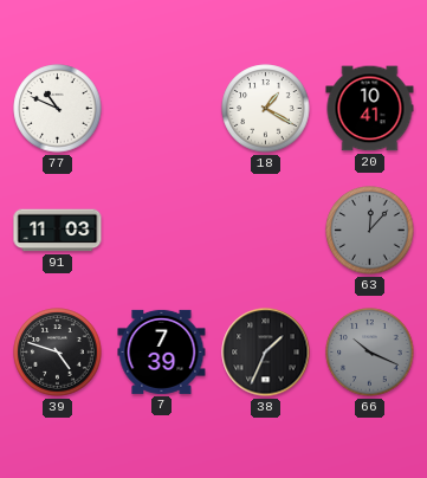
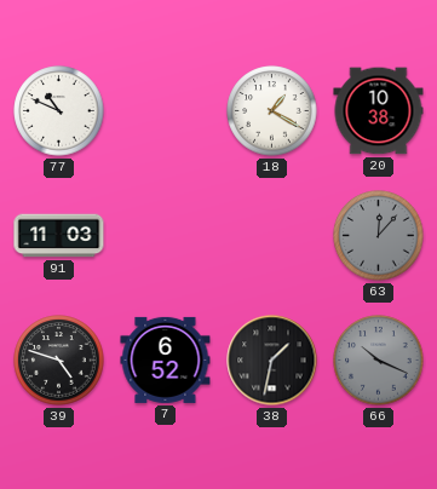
20: 10:41 -> 10:38 (379, 111)
7: 7:39 -> 6:52 (166, 359)
38: 1:34 -> 1:32 (272, 361)
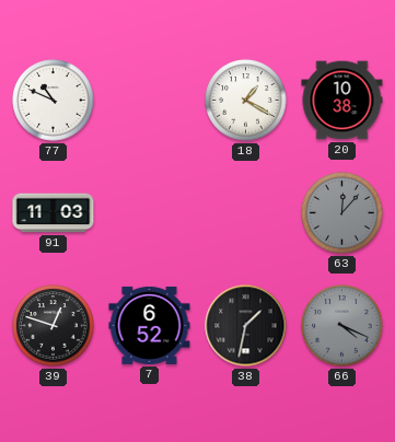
39: 4:48 -> 12:48 (54, 326)
66: 10:19 -> 4:19 (342, 326)
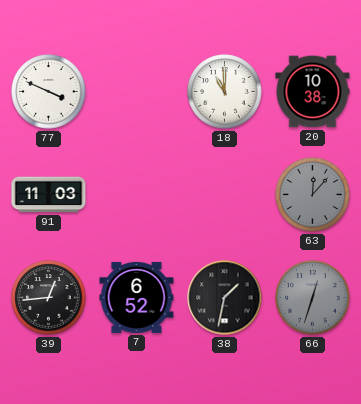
77: 10:49 -> 3:49 (49, 92)
18: 1:20 -> 11:00 (225, 92)
39: 12:48 -> 12:44 (49, 298)
66: 4:19 -> 12:33 (313, 298)
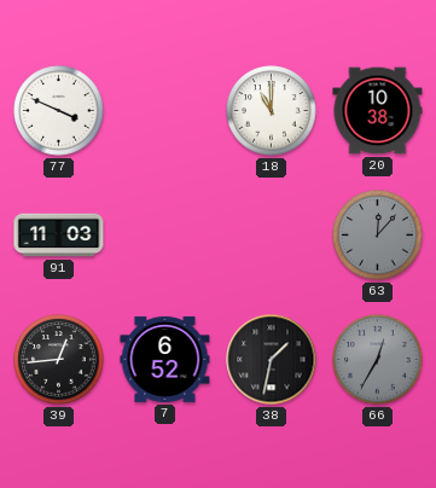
66: 12:33 -> 12:35 (378, 360)
